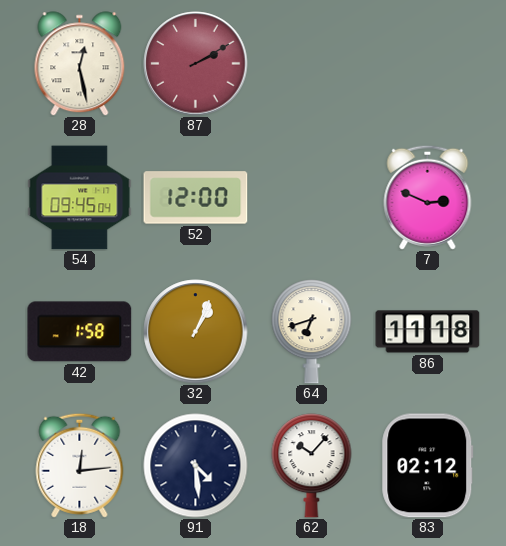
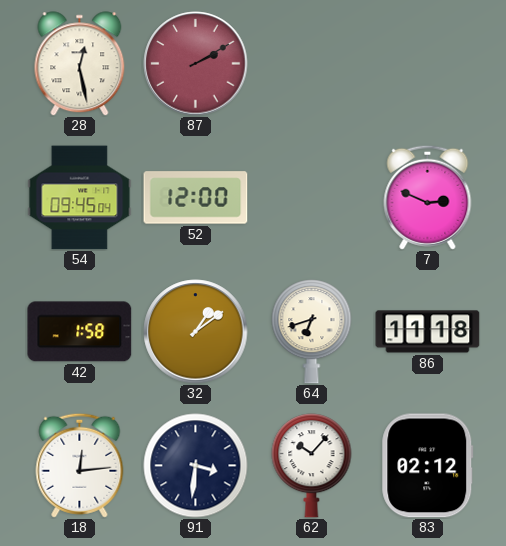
32: 1:04 -> 1:09 (196, 332)
91: 4:29 -> 3:31 (196, 466)
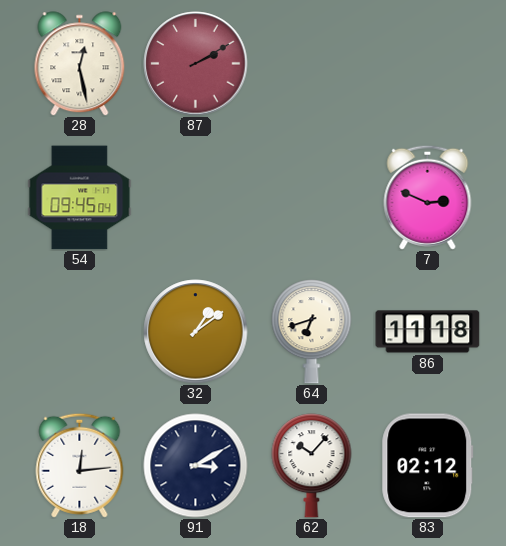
52: 12:00 -> none (196, 198)
42: 1:58 -> none (80, 332)
91: 3:31 -> 3:10 (196, 466)
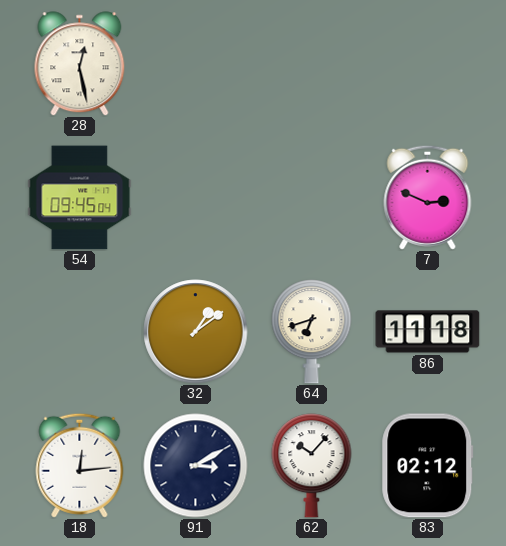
87: 2:10 -> none (196, 64)
